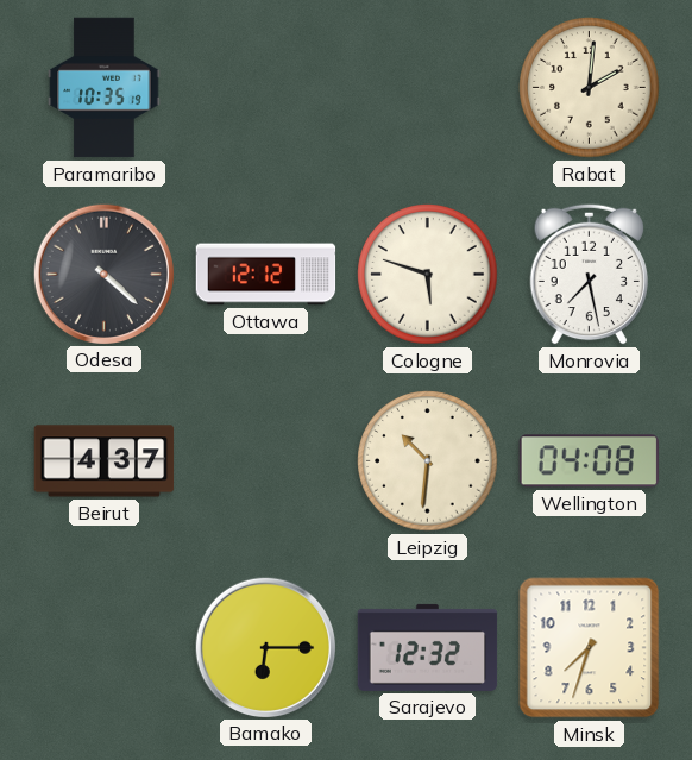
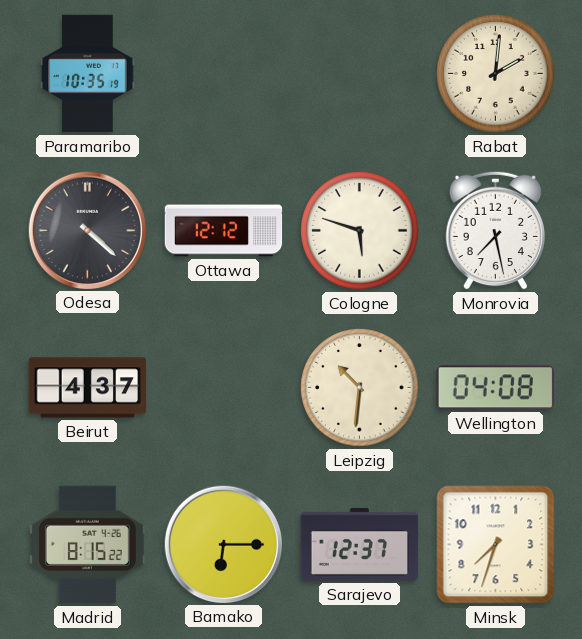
Madrid: none -> 8:15 (88, 545)
Sarajevo: 12:32 -> 12:37 (360, 544)
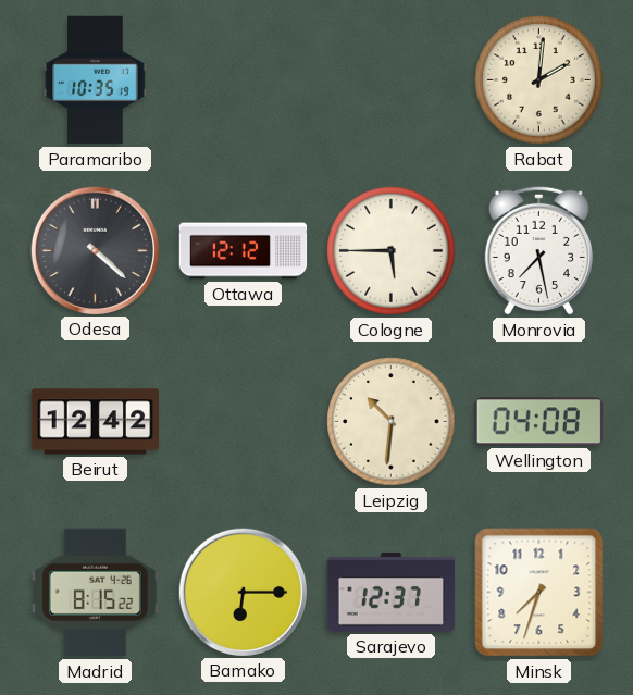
Cologne: 5:48 -> 5:45 (392, 251)
Beirut: 4:37 -> 12:42 (96, 422)
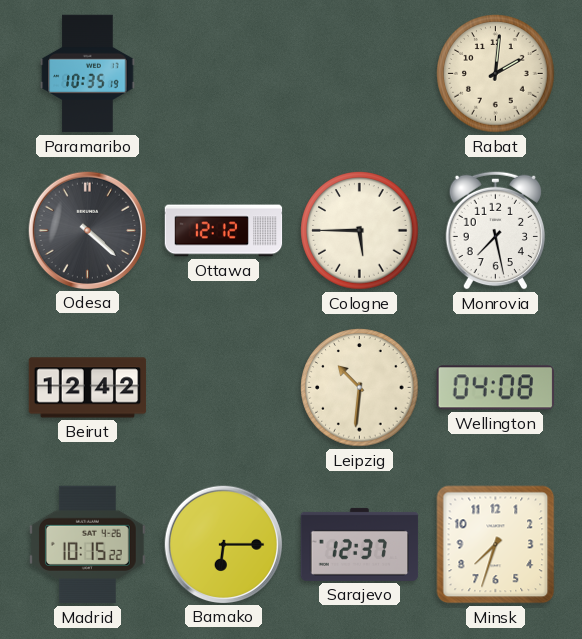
Madrid: 8:15 -> 10:15 (88, 545)
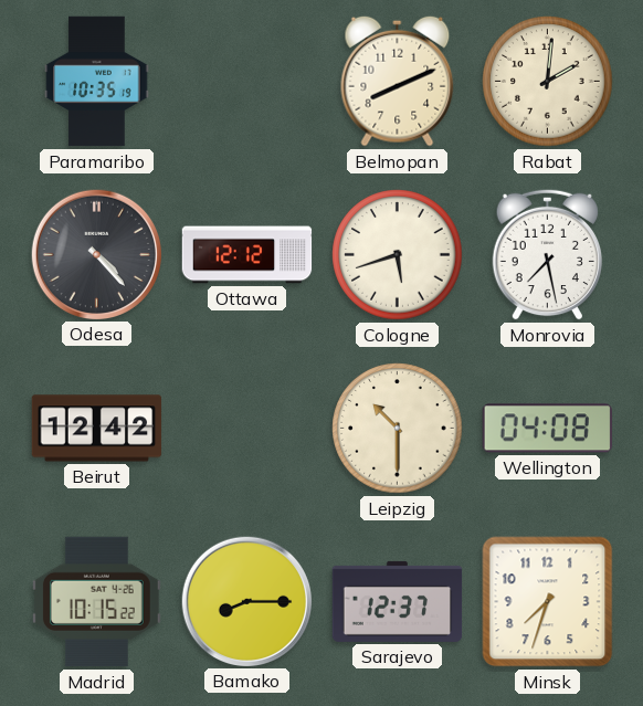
Belmopan: none -> 8:11 (398, 81)
Odesa: 4:22 -> 4:23 (96, 254)
Cologne: 5:45 -> 5:42 (398, 255)
Leipzig: 10:31 -> 10:30 (398, 429)
Bamako: 6:15 -> 8:15 (246, 601)
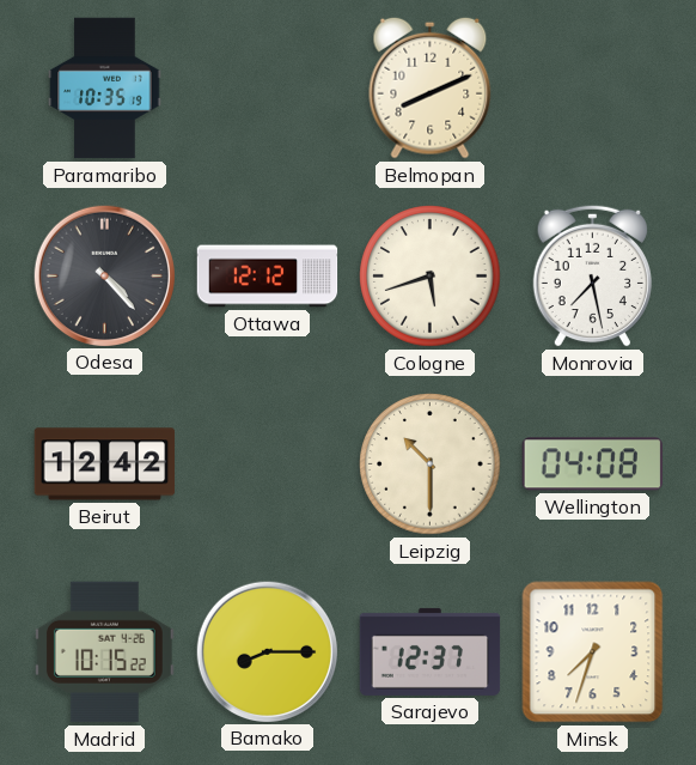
Rabat: 2:01 -> none (548, 82)
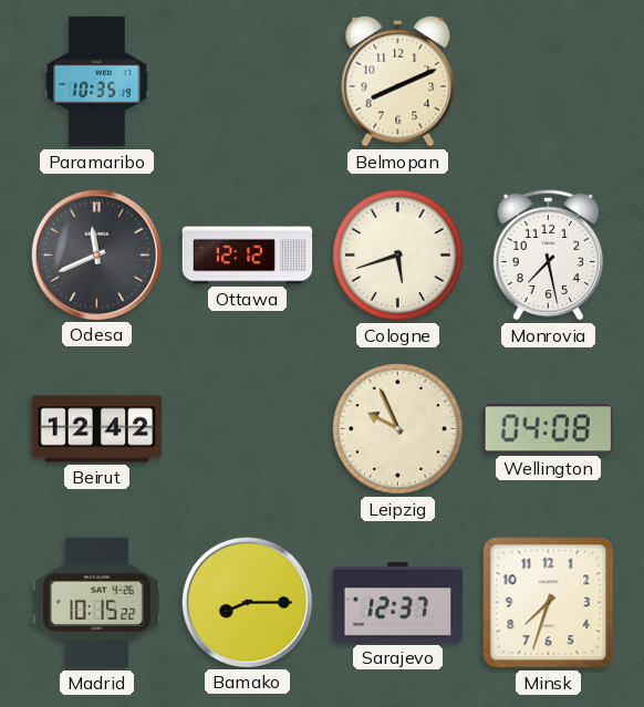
Odesa: 4:23 -> 11:41 (96, 254)
Leipzig: 10:30 -> 9:56 (398, 429)
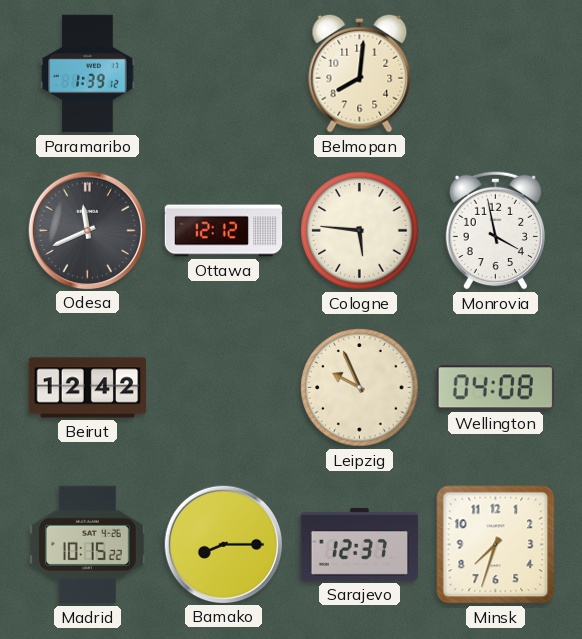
Paramaribo: 10:35 -> 1:39 (88, 74)
Belmopan: 8:11 -> 8:01 (360, 73)
Cologne: 5:42 -> 5:46 (360, 231)
Monrovia: 7:28 -> 3:58 (495, 230)
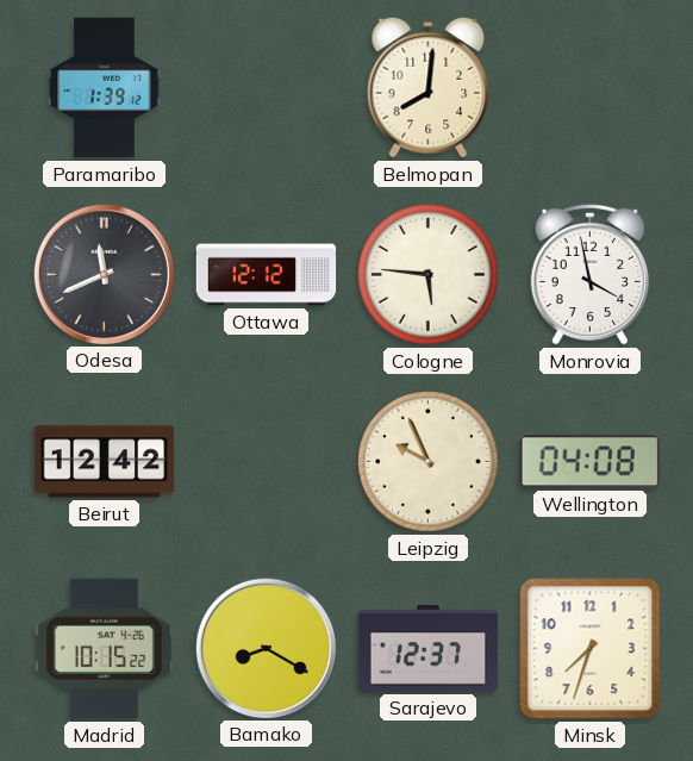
Bamako: 8:15 -> 8:20 (266, 648)
